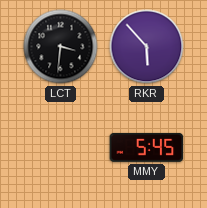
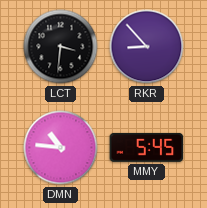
RKR: 5:53 -> 8:53 (147, 47)
DMN: none -> 10:46 (61, 148)
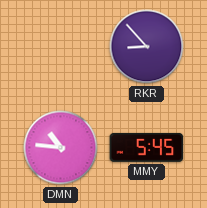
LCT: 3:31 -> none (61, 47)
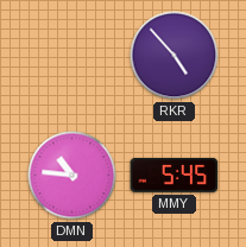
RKR: 8:53 -> 4:53 (175, 56)
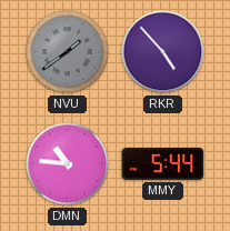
NVU: none -> 1:39 (68, 52)
MMY: 5:45 -> 5:44 (163, 163)
